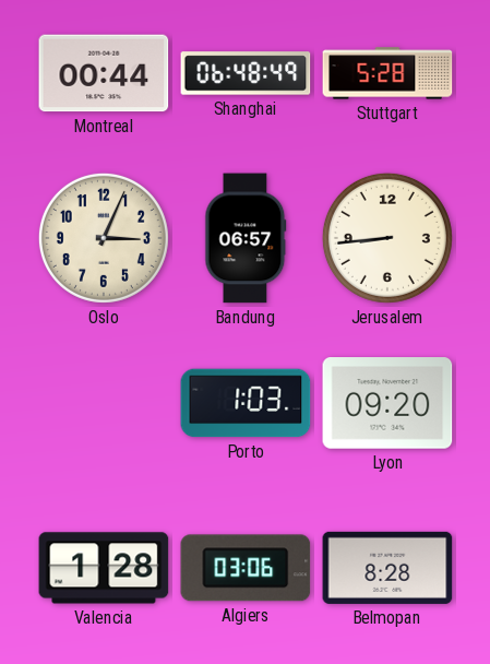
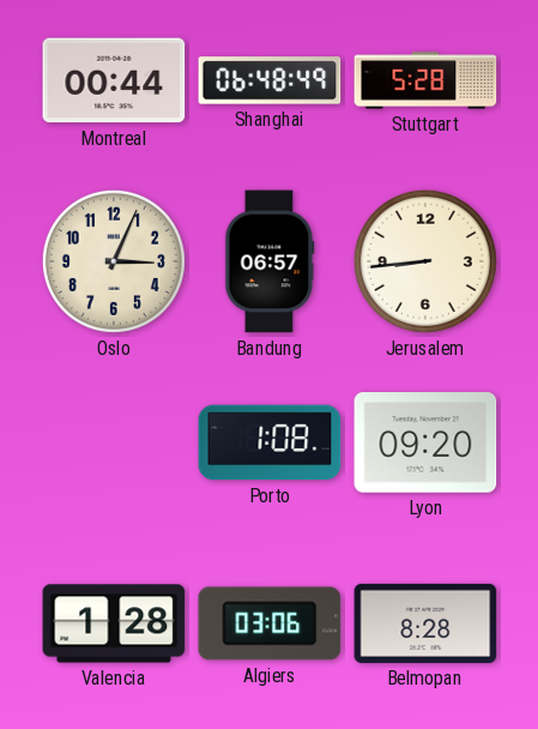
Porto: 1:03 -> 1:08 (270, 442)
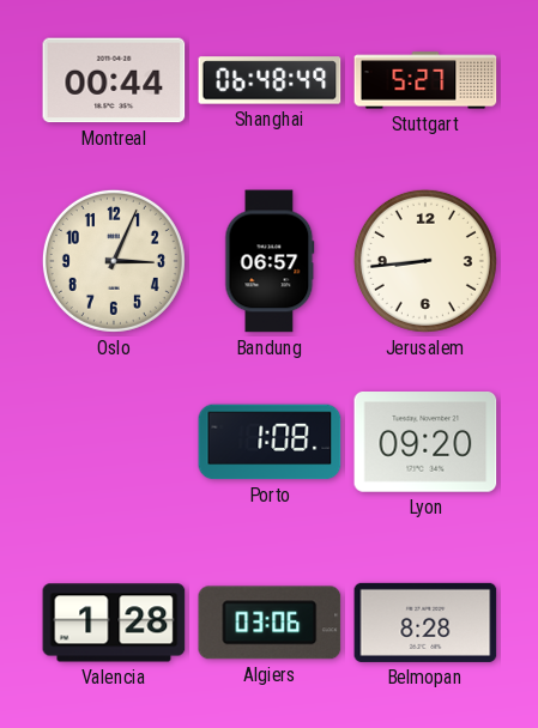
Stuttgart: 5:28 -> 5:27 (425, 80)
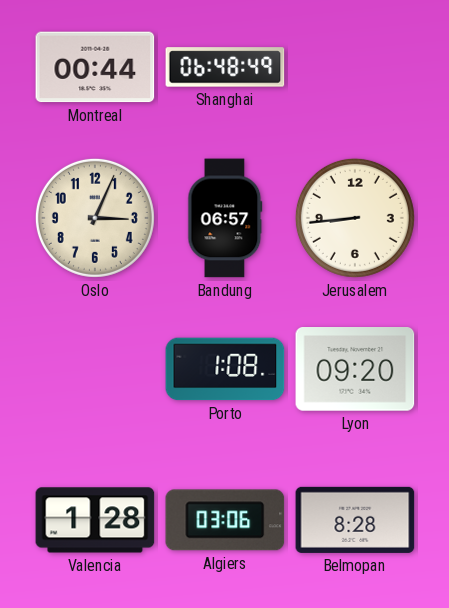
Stuttgart: 5:27 -> none (425, 80)
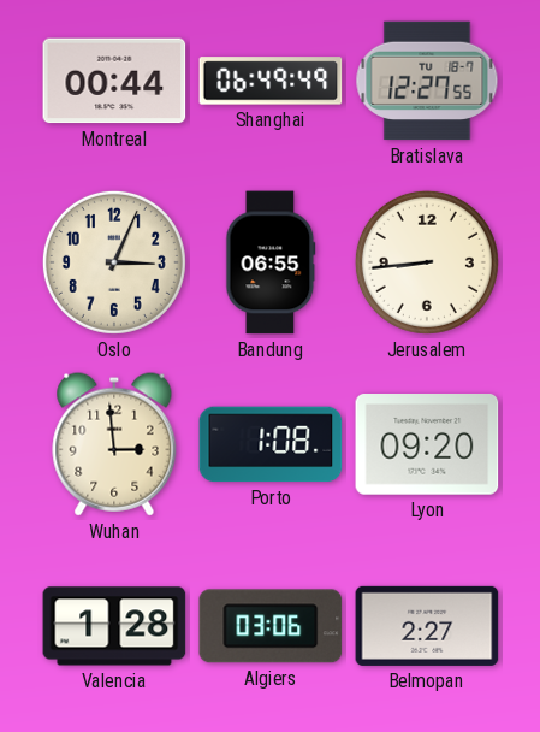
Shanghai: 06:48 -> 06:49 (271, 81)
Bratislava: none -> 12:27 (427, 81)
Bandung: 06:57 -> 06:55 (271, 262)
Wuhan: none -> 2:59 (114, 444)
Belmopan: 8:28 -> 2:27 (427, 626)
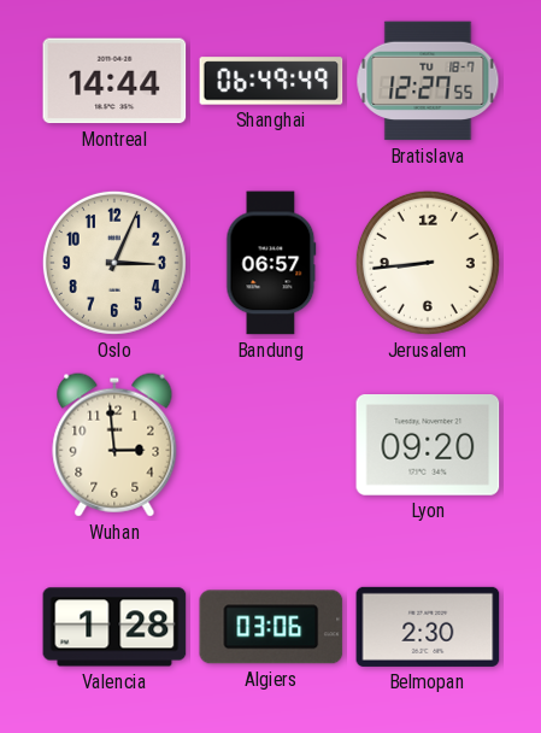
Montreal: 00:44 -> 14:44 (114, 81)
Bandung: 06:55 -> 06:57 (271, 263)
Porto: 1:08 -> none (271, 444)
Belmopan: 2:27 -> 2:30 (428, 627)
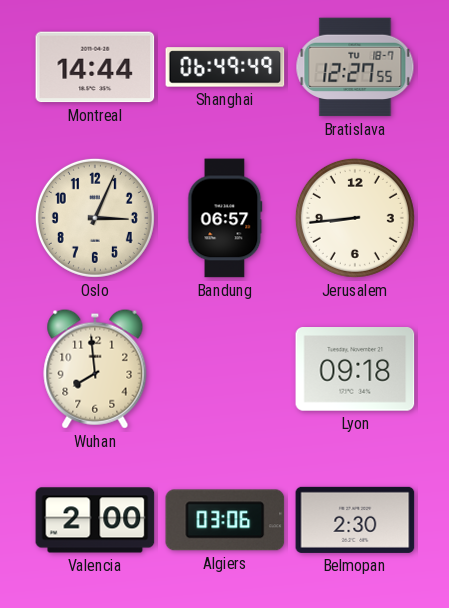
Wuhan: 2:59 -> 7:59 (95, 369)
Lyon: 09:20 -> 09:18 (355, 369)
Valencia: 1:28 -> 2:00 (95, 520)
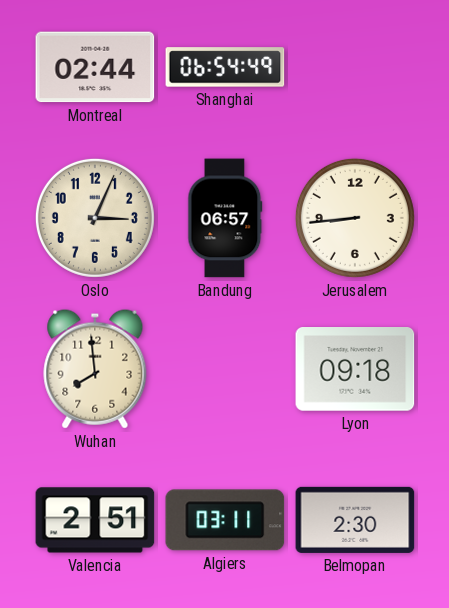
Montreal: 14:44 -> 02:44 (95, 67)
Shanghai: 06:49 -> 06:54 (225, 67)
Bratislava: 12:27 -> none (355, 67)
Valencia: 2:00 -> 2:51 (95, 520)
Algiers: 03:06 -> 03:11 (225, 520)
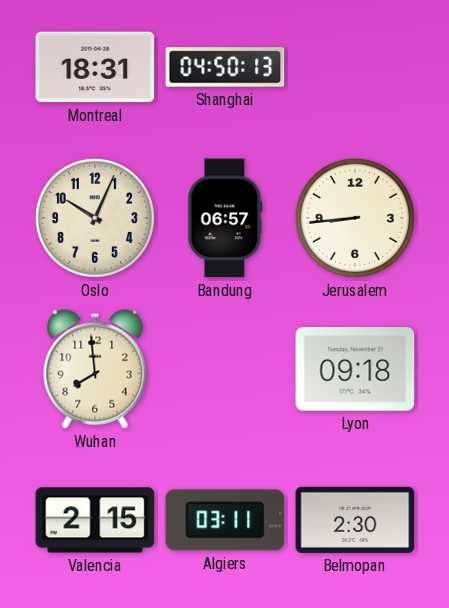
Montreal: 02:44 -> 18:31 (95, 67)
Shanghai: 06:54 -> 04:50 (225, 67)
Oslo: 3:04 -> 10:04 (95, 218)
Valencia: 2:51 -> 2:15 (95, 520)
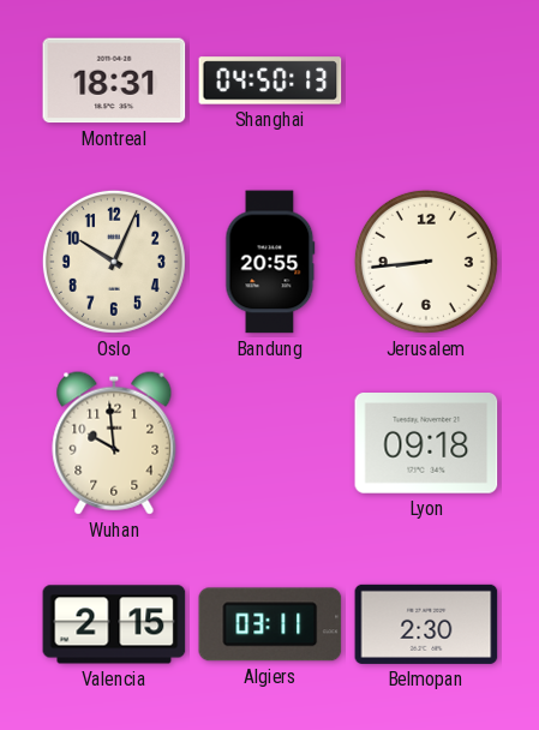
Bandung: 06:57 -> 20:55 (270, 262)
Wuhan: 7:59 -> 9:59 (114, 443)
